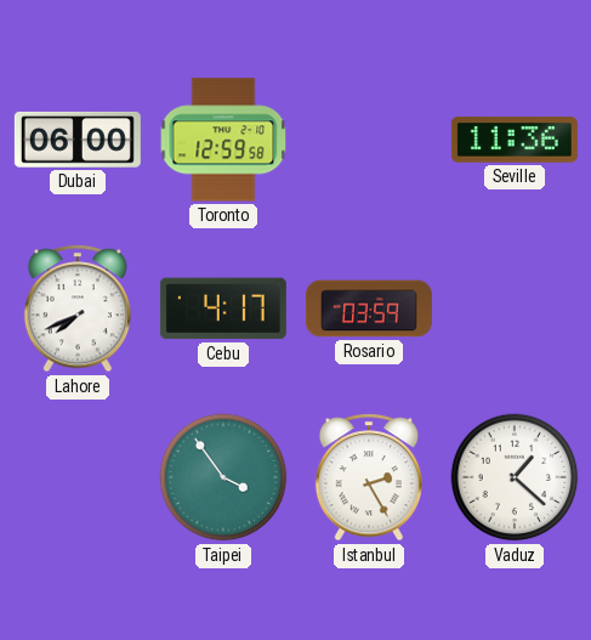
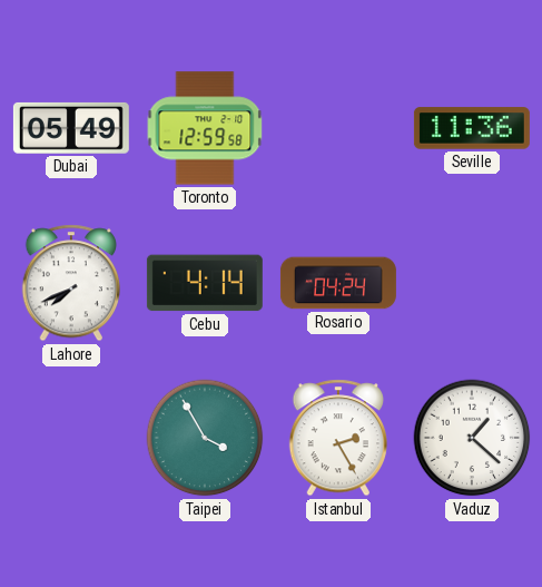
Dubai: 06:00 -> 05:49 (71, 128)
Cebu: 4:17 -> 4:14 (205, 283)
Rosario: 03:59 -> 04:24 (338, 283)
Taipei: 3:54 -> 3:55 (205, 438)
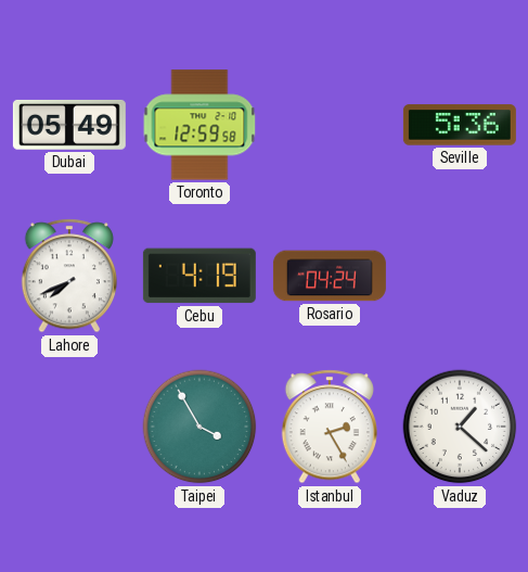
Seville: 11:36 -> 5:36 (460, 125)
Cebu: 4:14 -> 4:19 (199, 276)
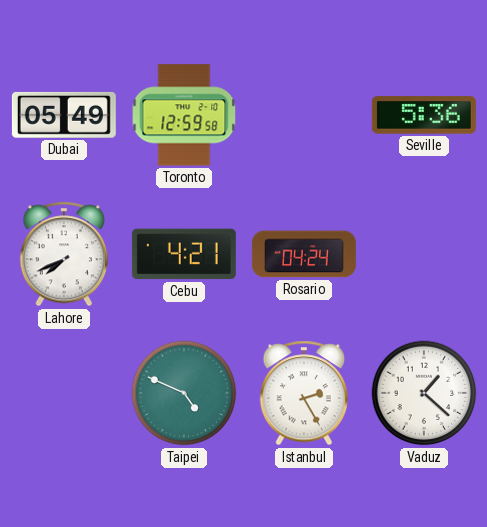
Cebu: 4:19 -> 4:21 (184, 254)
Taipei: 3:55 -> 4:49 (184, 393)
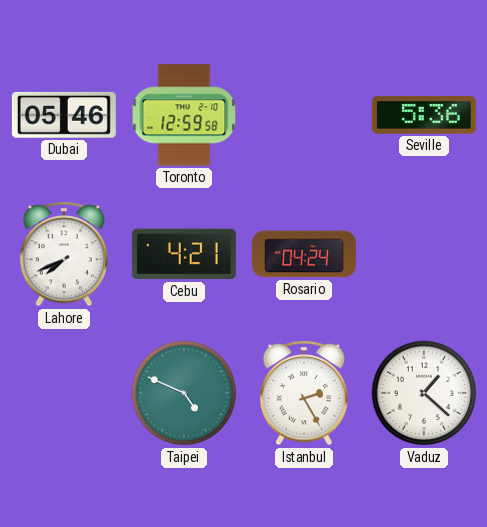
Dubai: 05:49 -> 05:46 (64, 115)
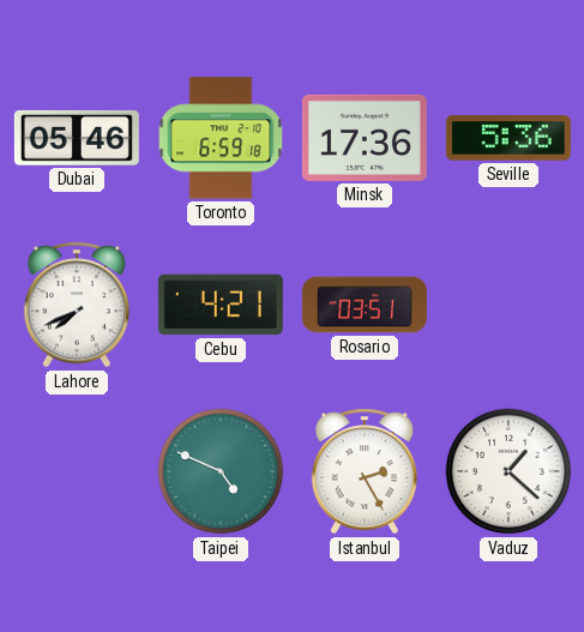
Toronto: 12:59 -> 6:59 (221, 138)
Minsk: none -> 17:36 (365, 138)
Rosario: 04:24 -> 03:51 (365, 305)
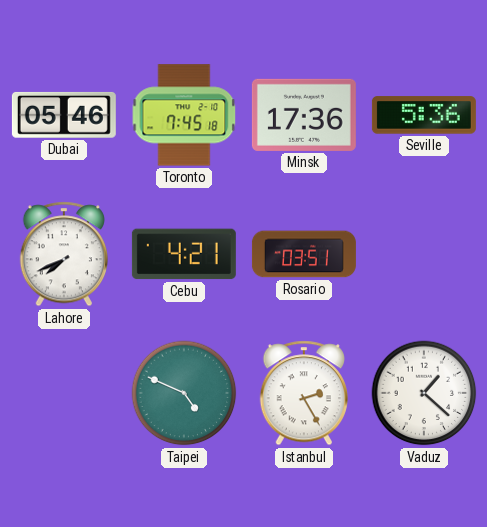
Toronto: 6:59 -> 7:45 (184, 115)
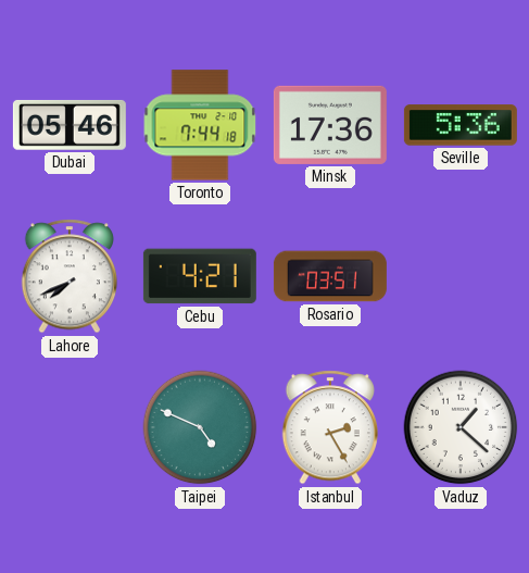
Toronto: 7:45 -> 7:44 (200, 125)
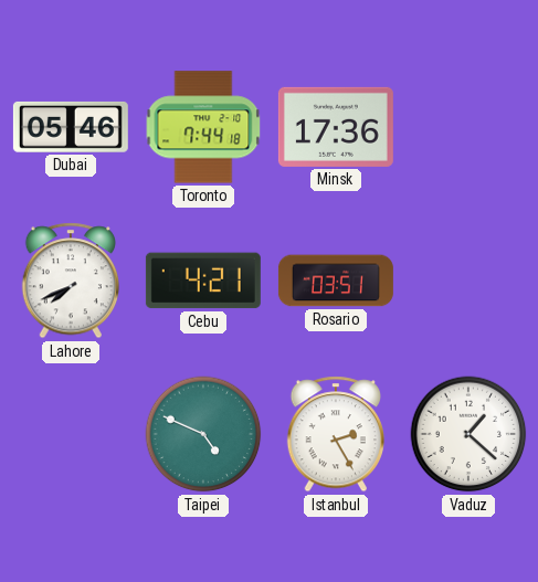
Seville: 5:36 -> none (461, 125)
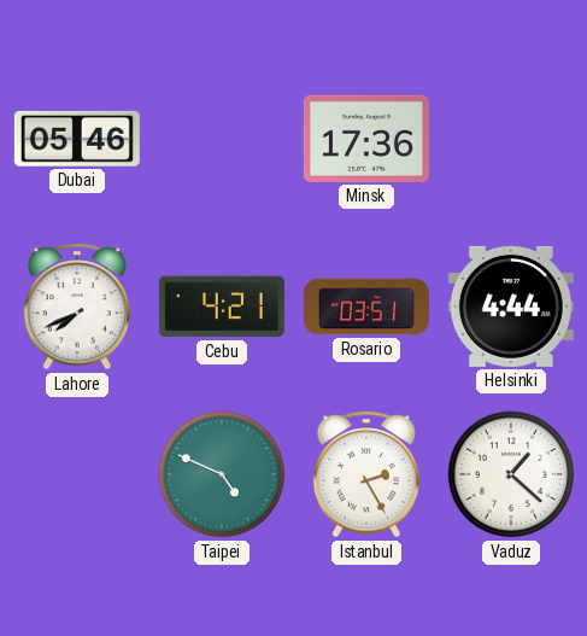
Toronto: 7:44 -> none (203, 127)
Helsinki: none -> 4:44 (511, 307)
